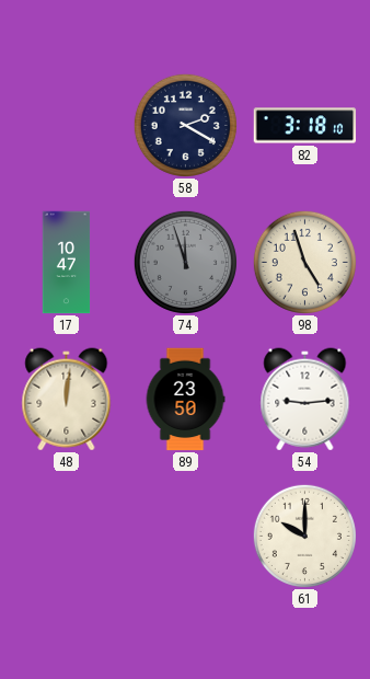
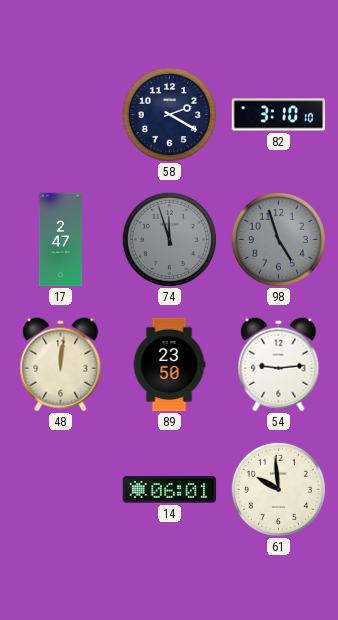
82: 3:18 -> 3:10 (279, 115)
17: 10:47 -> 2:47 (61, 240)
98 dial: cream -> grey (278, 239)
14: none -> 06:01 (170, 490)
61: 10:00 -> 9:59 (278, 489)
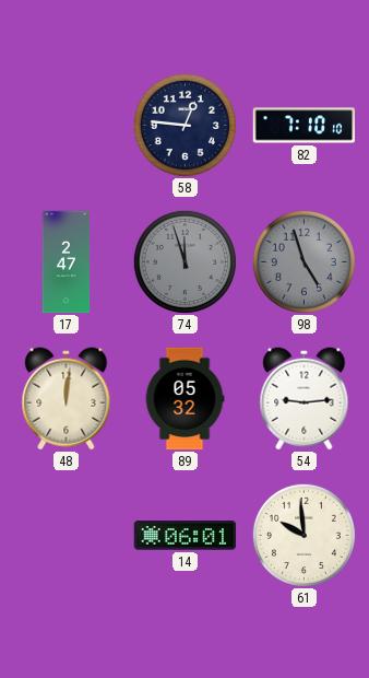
58: 2:20 -> 12:46 (184, 125)
82: 3:10 -> 7:10 (305, 126)
89: 23:50 -> 05:32 (184, 399)
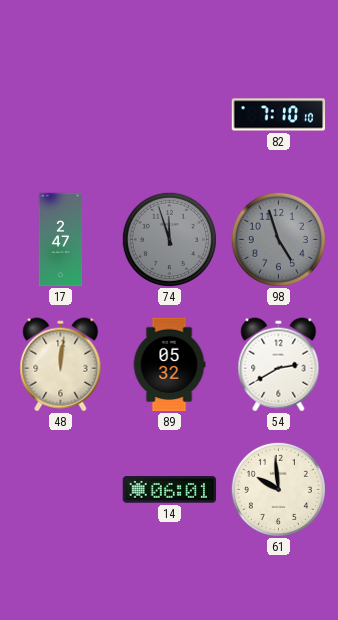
58: 12:46 -> none (184, 125)
54: 9:14 -> 2:40 (279, 365)
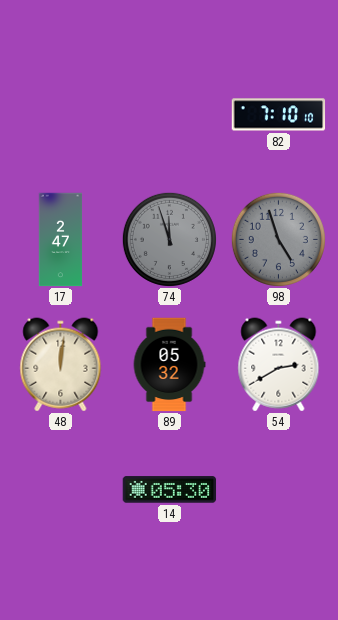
14: 06:01 -> 05:30 (170, 490)
61: 9:59 -> none (278, 489)
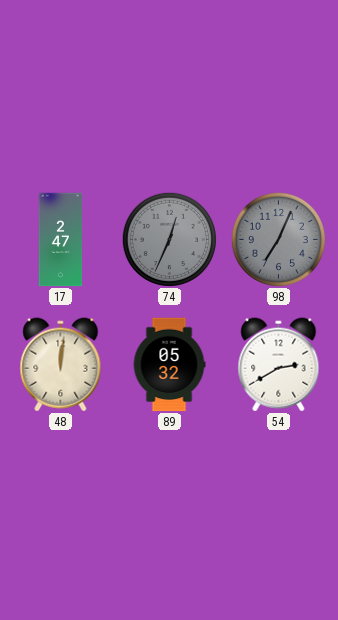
82: 7:10 -> none (279, 115)
74: 11:57 -> 12:34 (169, 239)
98: 4:57 -> 7:04 (278, 239)
14: 05:30 -> none (170, 490)
